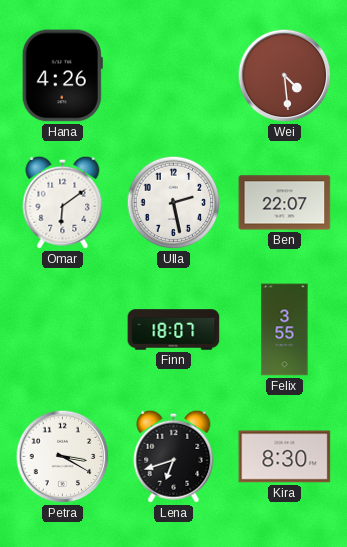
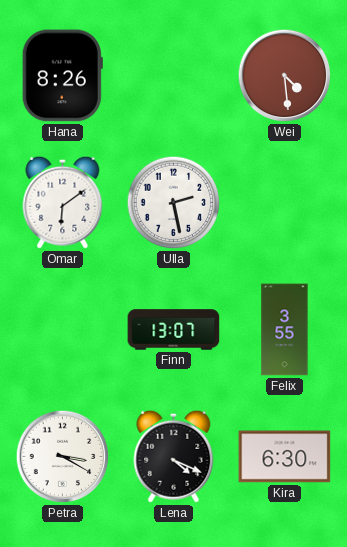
Hana: 4:26 -> 8:26 (62, 76)
Ben: 22:07 -> none (285, 203)
Finn: 18:07 -> 13:07 (174, 330)
Lena: 6:42 -> 4:19 (174, 456)
Kira: 8:30 -> 6:30 (285, 457)
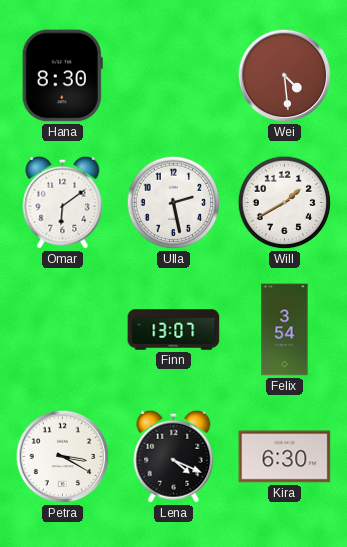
Hana: 8:26 -> 8:30 (62, 76)
Will: none -> 1:40 (285, 203)
Felix: 3:55 -> 3:54 (285, 330)
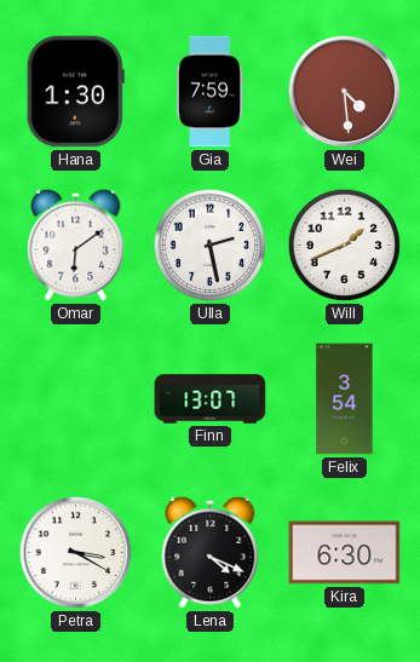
Hana: 8:30 -> 1:30 (75, 92)
Gia: none -> 7:59 (209, 92)
Will: 1:40 -> 1:41 (345, 246)
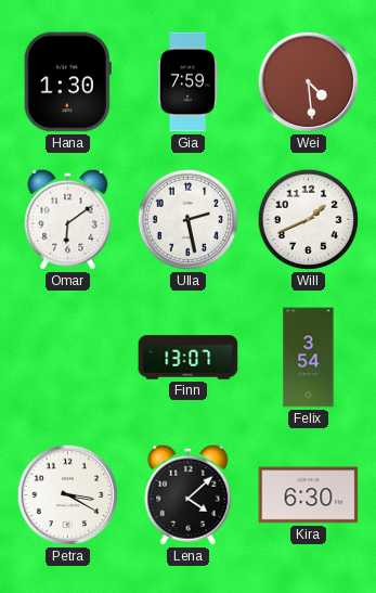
Lena: 4:19 -> 4:08 (189, 494)
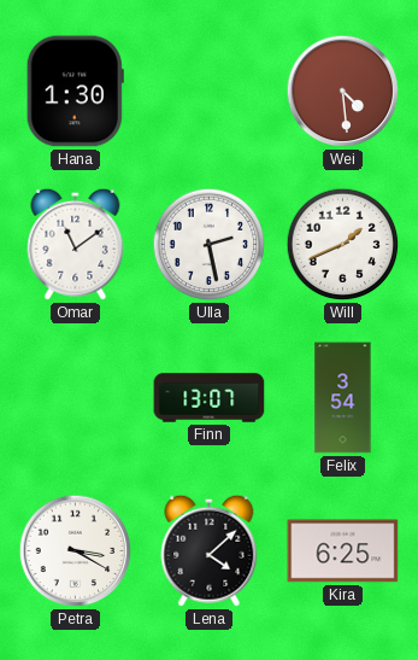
Gia: 7:59 -> none (187, 82)
Omar: 6:09 -> 11:09 (76, 244)
Kira: 6:30 -> 6:25 (343, 551)
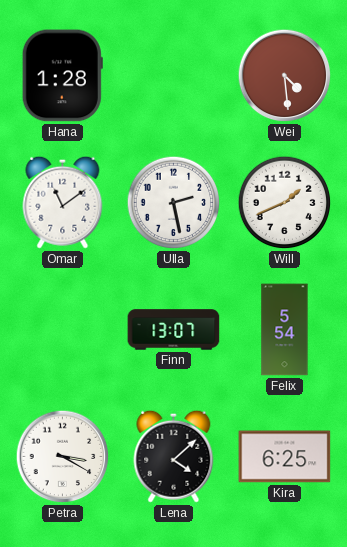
Hana: 1:30 -> 1:28 (62, 76)
Felix: 3:54 -> 5:54 (285, 330)
